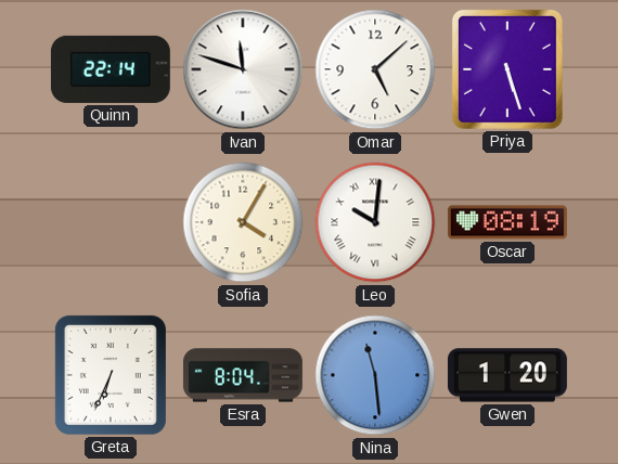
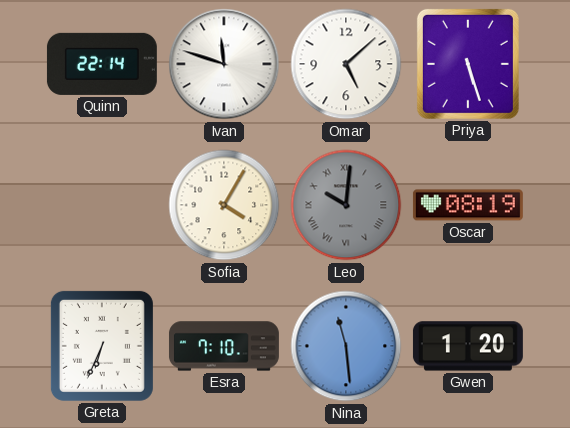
Leo dial: white -> grey (346, 205)
Esra: 8:04 -> 7:10 (224, 346)
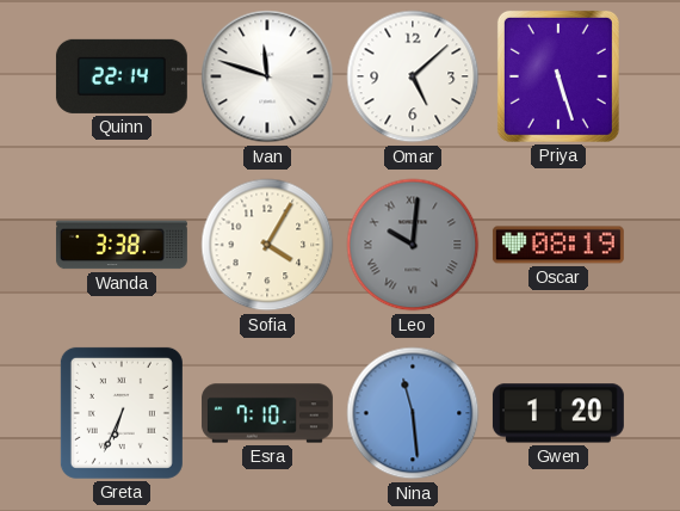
Wanda: none -> 3:38 (122, 245)
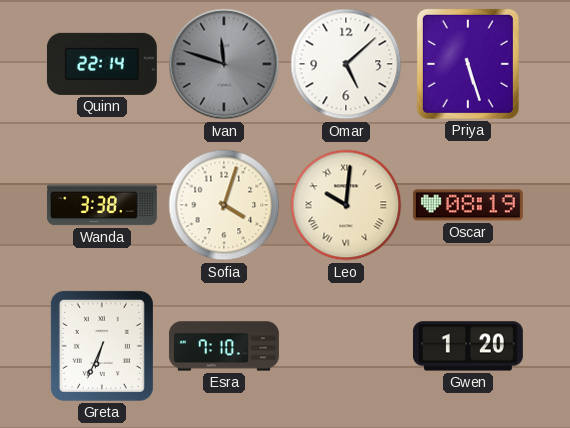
Ivan dial: white -> grey (224, 64)
Sofia: 4:05 -> 4:03 (224, 205)
Leo dial: grey -> cream (346, 205)
Nina: 11:29 -> none (413, 413)
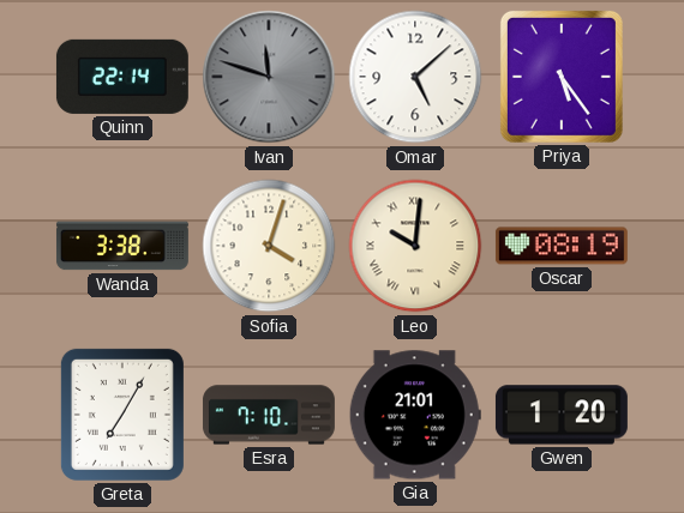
Priya: 5:27 -> 5:24 (562, 77)
Greta: 6:34 -> 7:05 (122, 415)
Gia: none -> 21:01 (415, 415)
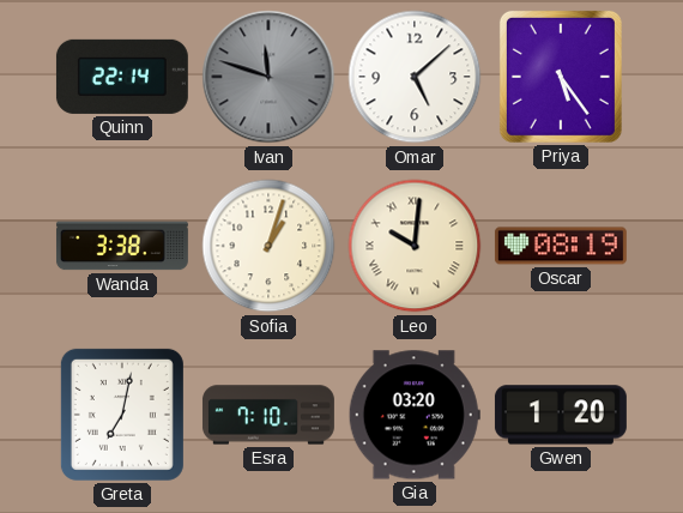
Sofia: 4:03 -> 1:03 (268, 246)
Greta: 7:05 -> 7:02 (122, 415)
Gia: 21:01 -> 03:20 (415, 415)
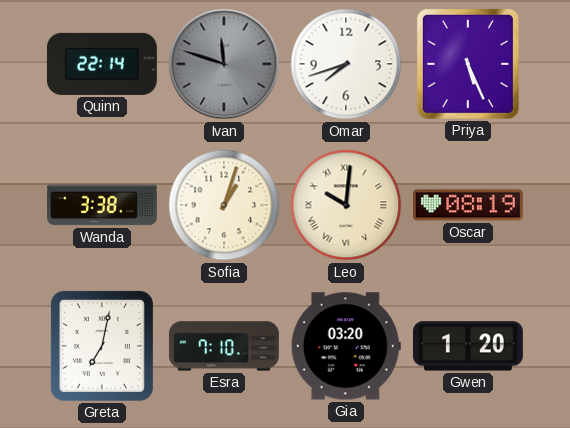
Omar: 5:08 -> 7:42 (346, 64)
Priya: 5:24 -> 5:26 (468, 64)
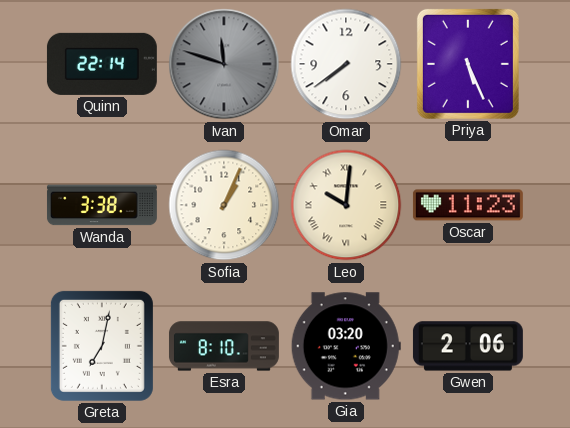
Omar: 7:42 -> 7:39 (346, 64)
Sofia: 1:03 -> 1:04 (224, 205)
Oscar: 08:19 -> 11:23 (468, 205)
Esra: 7:10 -> 8:10 (224, 346)
Gwen: 1:20 -> 2:06 (468, 346)
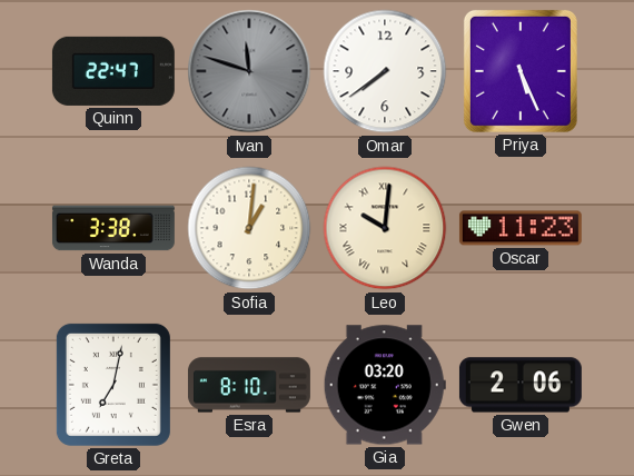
Quinn: 22:14 -> 22:47 (113, 71)
Sofia: 1:04 -> 1:01 (249, 228)
